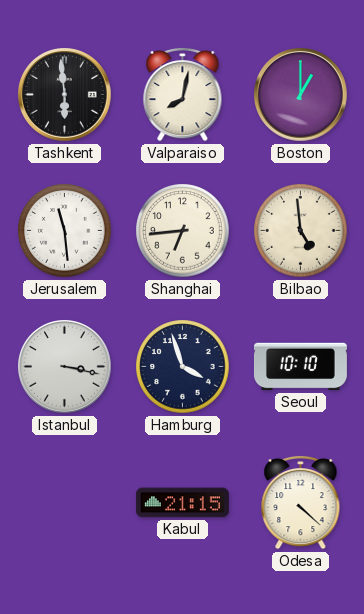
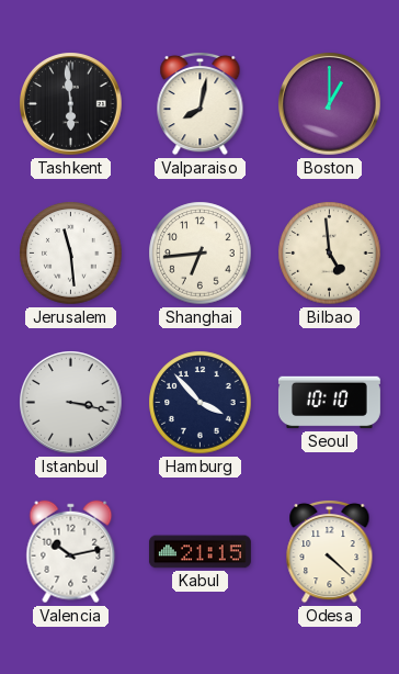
Hamburg: 3:57 -> 3:53 (201, 403)
Valencia: none -> 10:13 (71, 552)
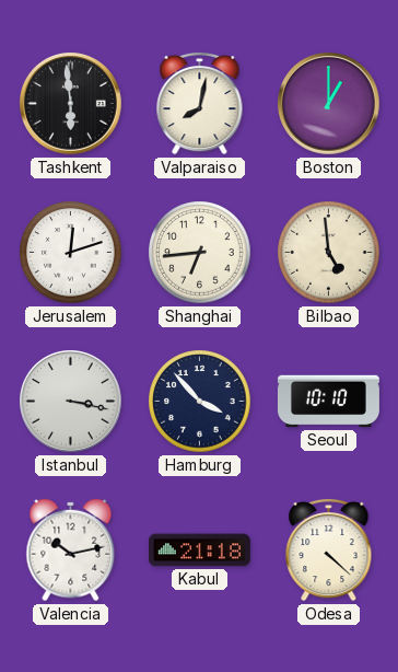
Jerusalem: 11:29 -> 12:12 (71, 253)
Kabul: 21:15 -> 21:18 (199, 551)
